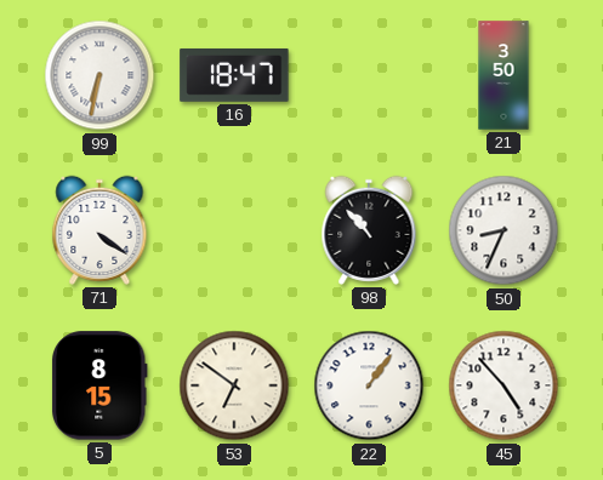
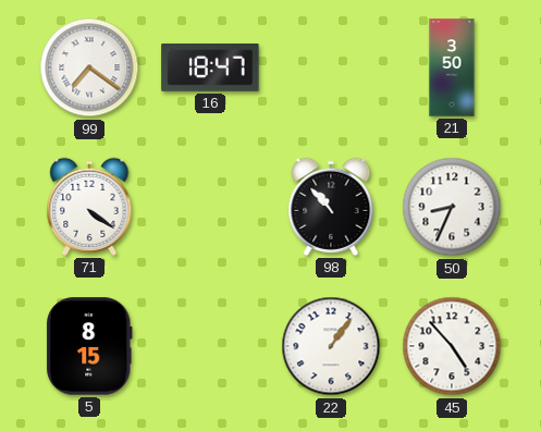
99: 6:32 -> 7:21 (89, 67)
53: 6:51 -> none (234, 385)
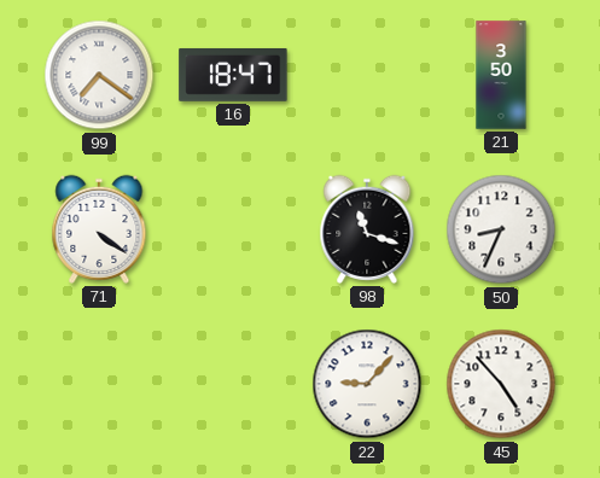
98: 10:53 -> 11:18 (367, 229)
5: 8:15 -> none (90, 346)
22: 1:06 -> 9:07 (367, 384)
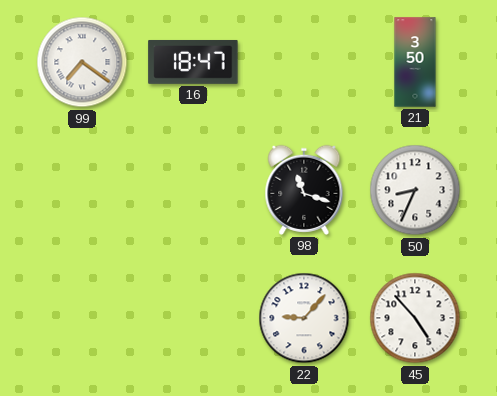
71: 4:21 -> none (99, 229)
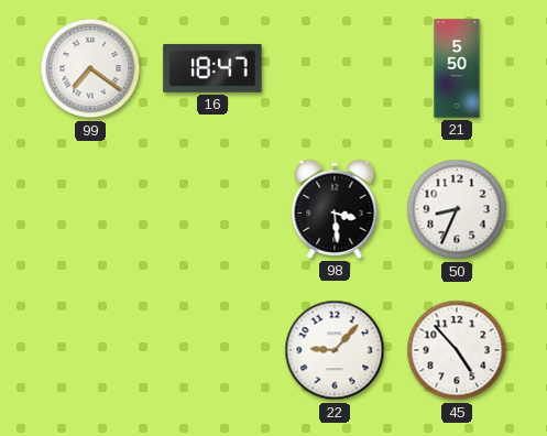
21: 3:50 -> 5:50 (457, 68)
98: 11:18 -> 3:29 (335, 209)
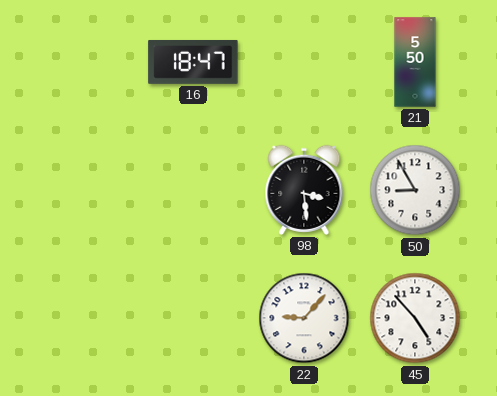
99: 7:21 -> none (90, 68)
50: 8:34 -> 8:55 (415, 190)
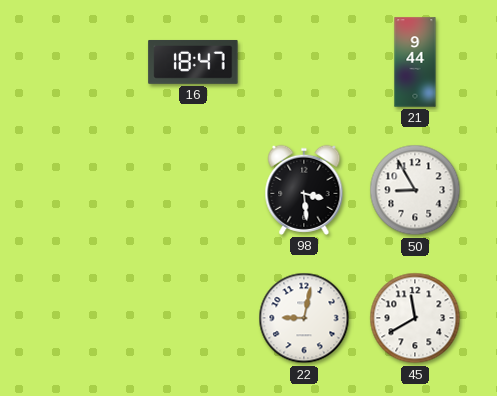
21: 5:50 -> 9:44 (415, 62)
22: 9:07 -> 9:02 (304, 318)
45: 4:53 -> 11:40 (415, 318)
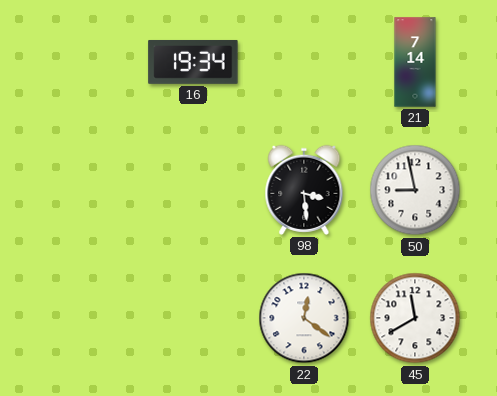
16: 18:47 -> 19:34 (193, 62)
21: 9:44 -> 7:14 (415, 62)
50: 8:55 -> 8:58 (415, 190)
22: 9:02 -> 12:21 (304, 318)
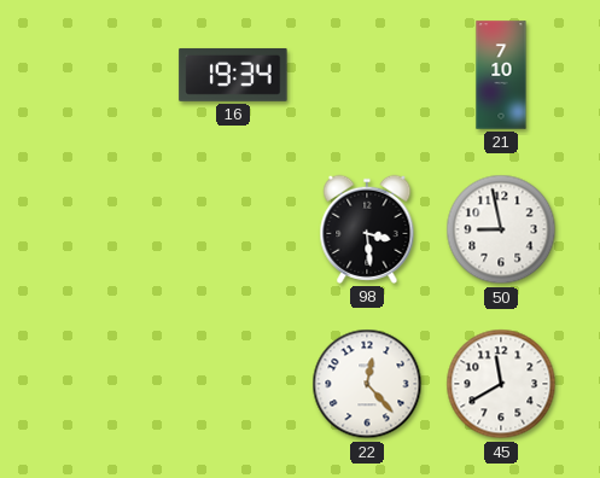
21: 7:14 -> 7:10 (501, 75)
22: 12:21 -> 12:23 (367, 384)
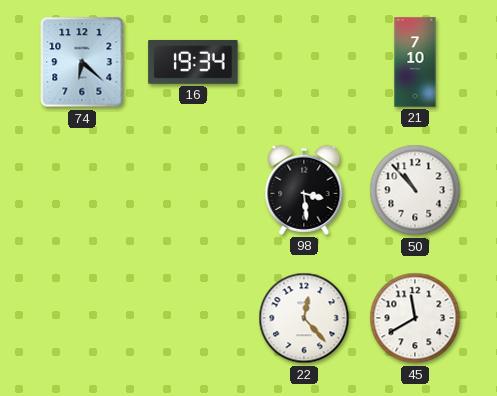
74: none -> 6:22 (82, 62)
50: 8:58 -> 10:53 (415, 190)
